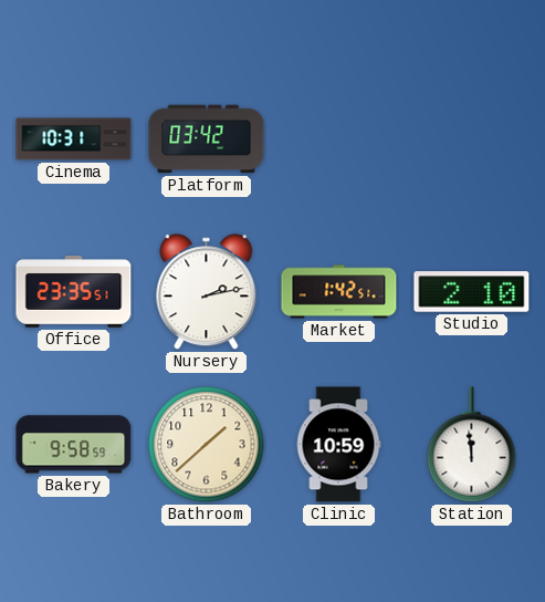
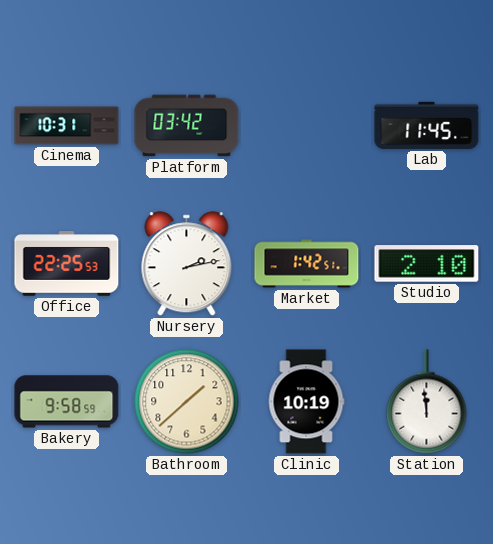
Lab: none -> 11:45 (427, 125)
Office: 23:35 -> 22:25 (67, 264)
Clinic: 10:59 -> 10:19 (306, 402)
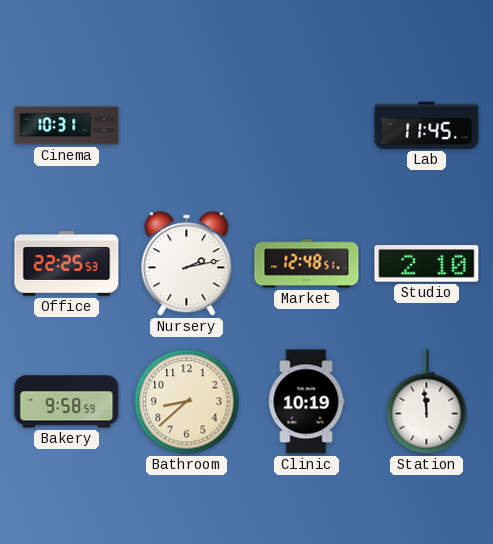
Platform: 03:42 -> none (187, 126)
Market: 1:42 -> 12:48 (307, 264)
Bathroom: 1:38 -> 8:38 (187, 402)
